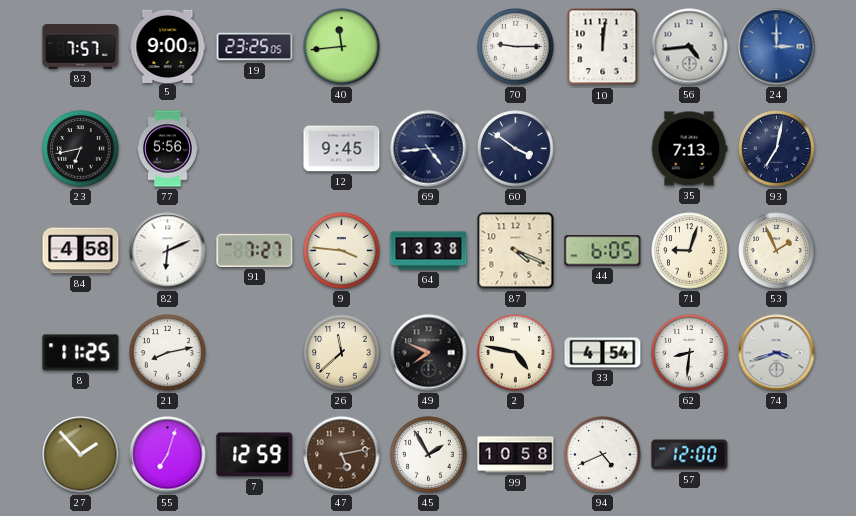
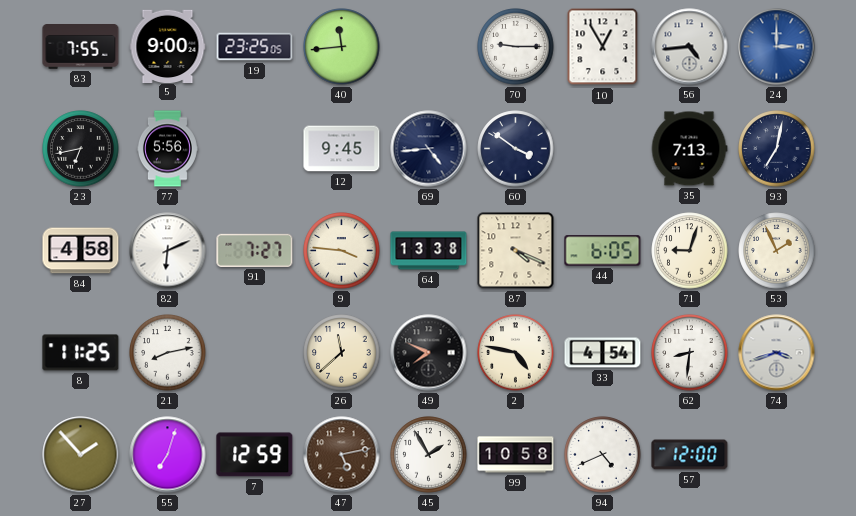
83: 7:57 -> 7:55 (81, 47)
10: 12:01 -> 12:55 (603, 47)
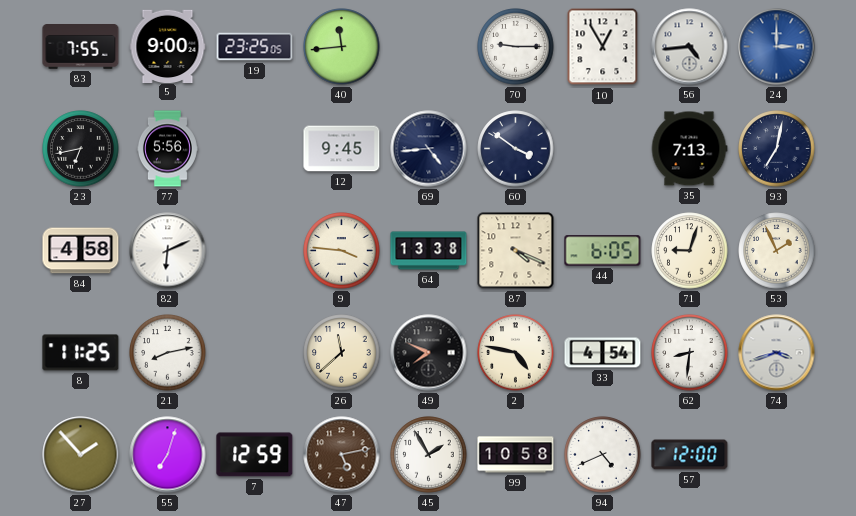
91: 7:27 -> none (255, 250)
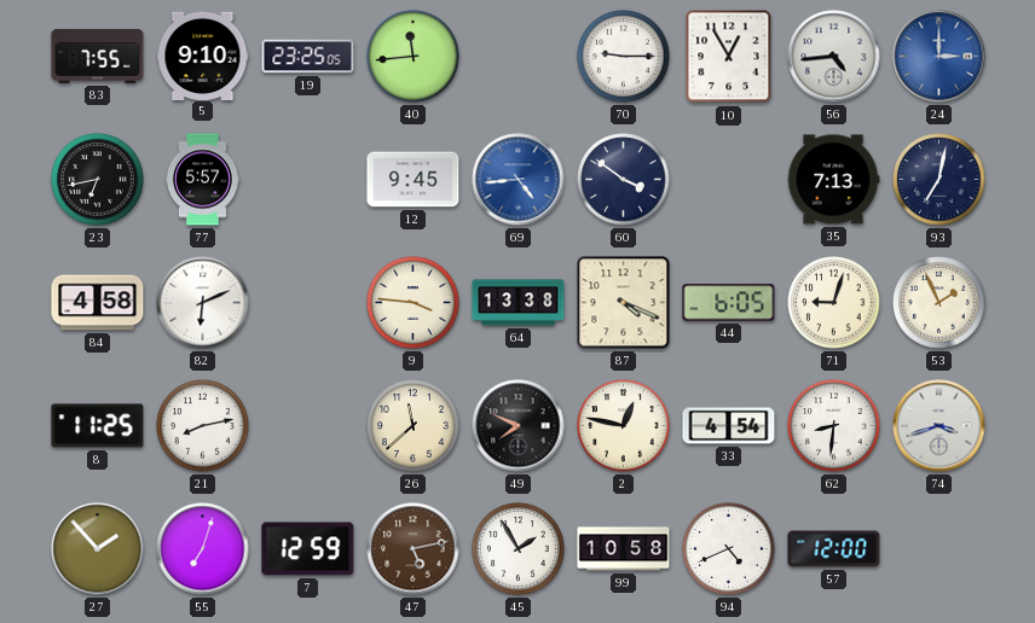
5: 9:00 -> 9:10 (203, 56)
77: 5:56 -> 5:57 (202, 180)
69 dial: navy -> blue (519, 180)
2: 4:47 -> 12:47 (624, 426)
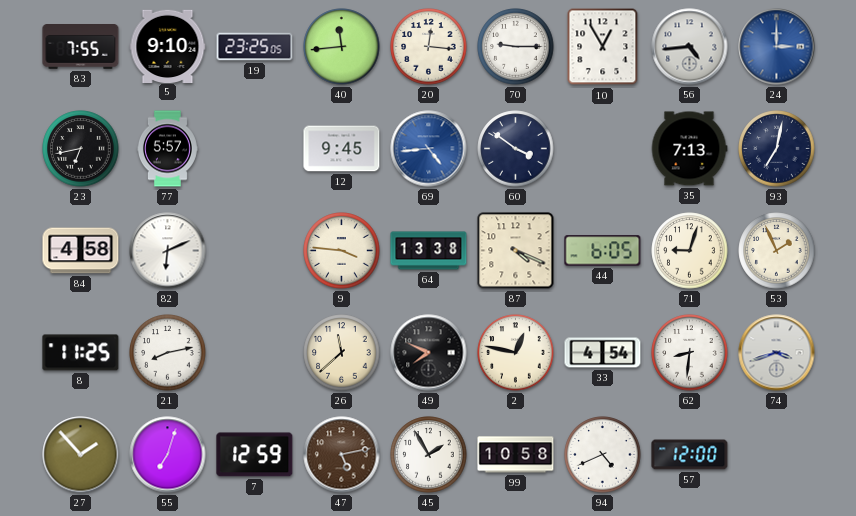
20: none -> 12:16 (429, 47)
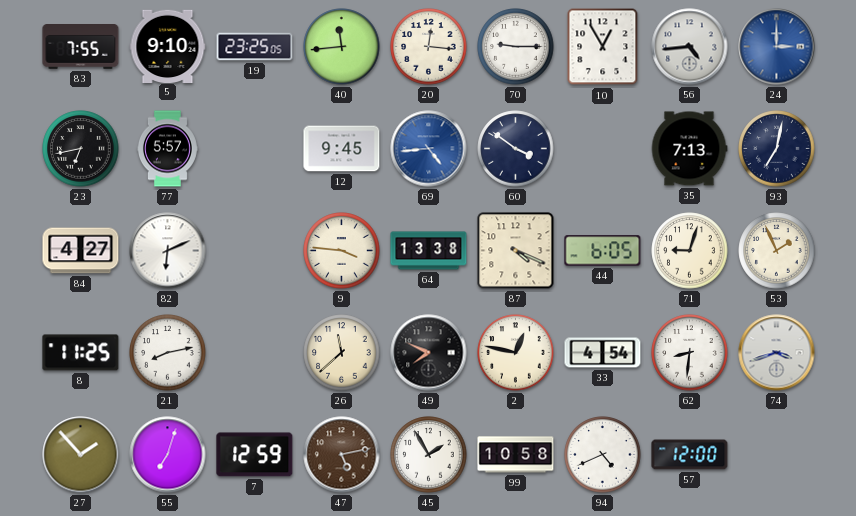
84: 4:58 -> 4:27 (81, 251)
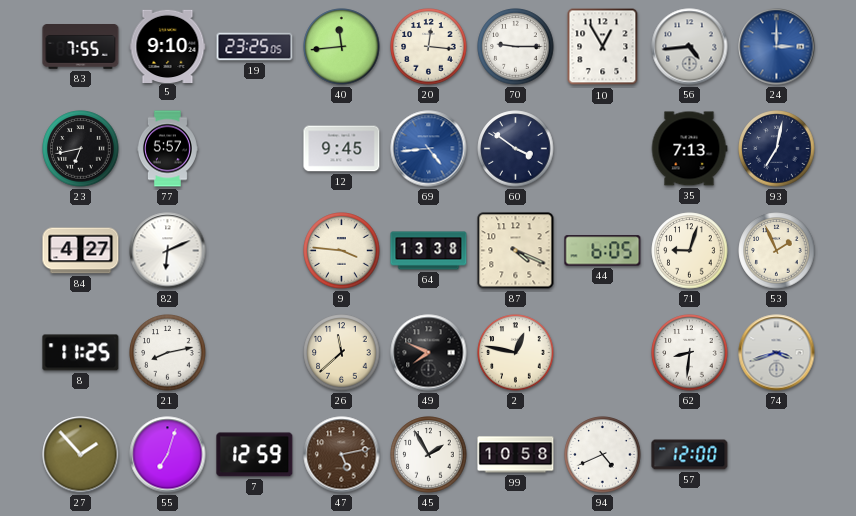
33: 4:54 -> none (603, 353)
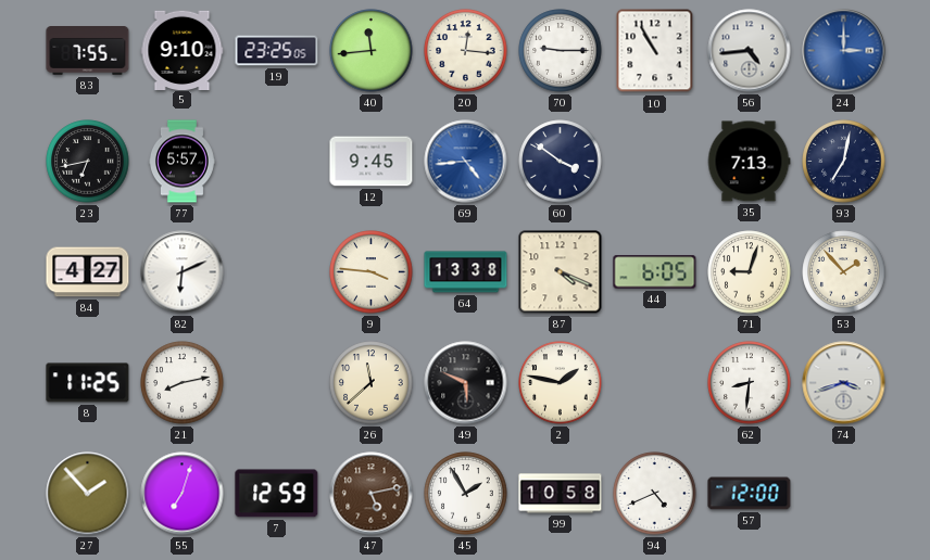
10: 12:55 -> 10:55 (655, 51)
53: 1:56 -> 1:53 (844, 272)
49: 7:49 -> 5:49 (466, 383)
2: 12:47 -> 1:47 (561, 383)
